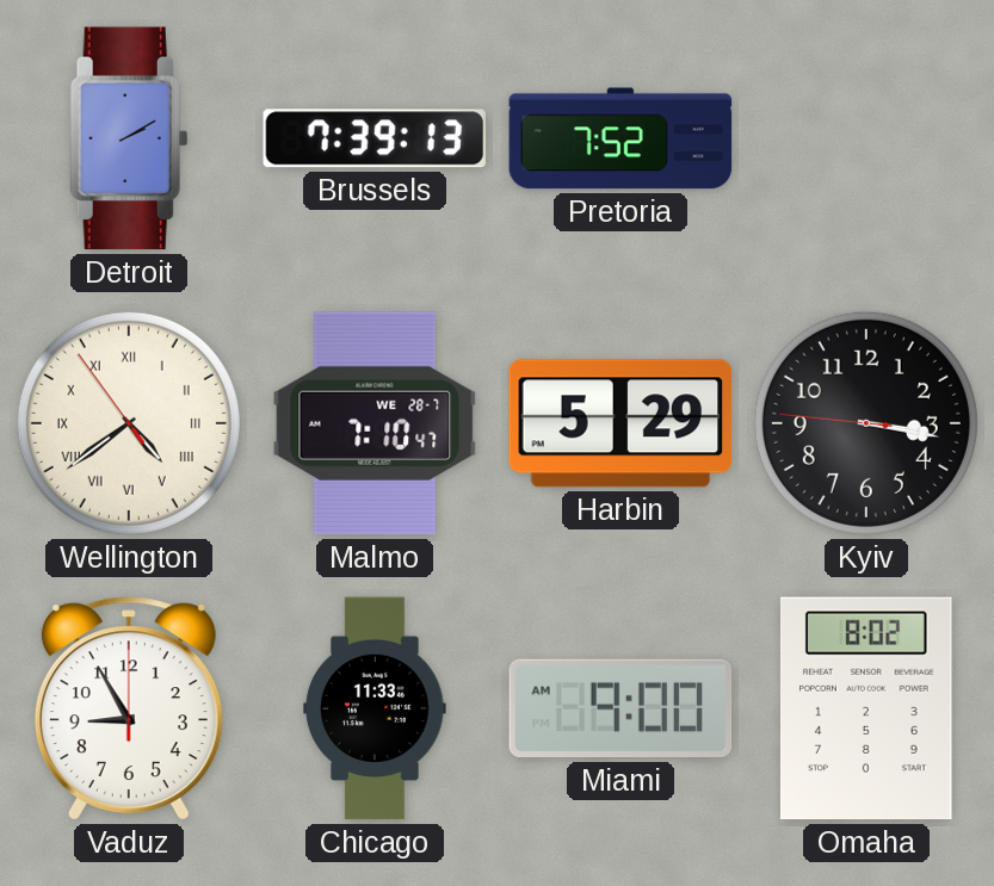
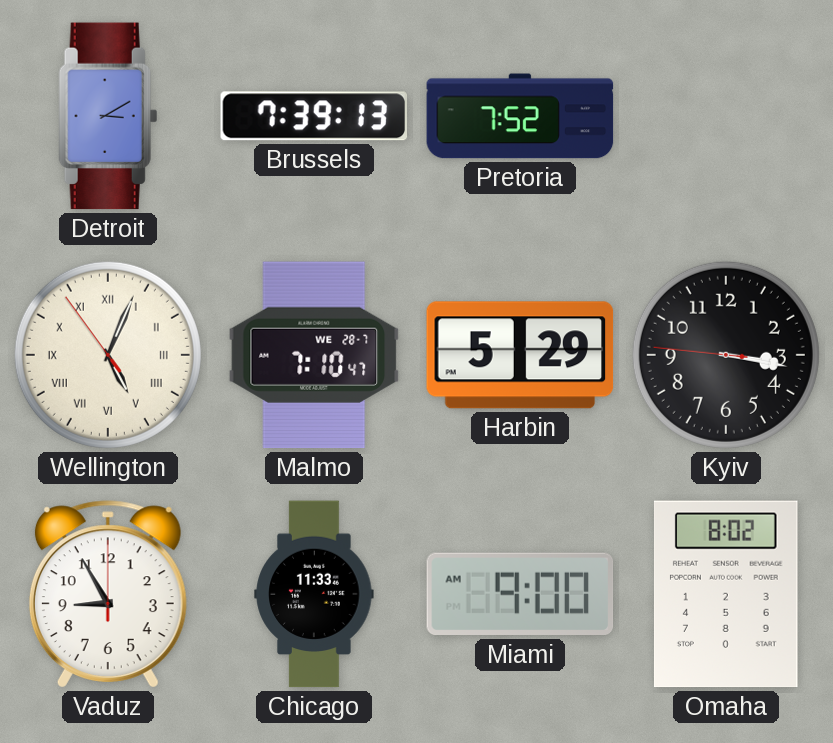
Detroit: 2:10 -> 3:10 (108, 116)
Wellington: 4:38 -> 5:03 (108, 355)
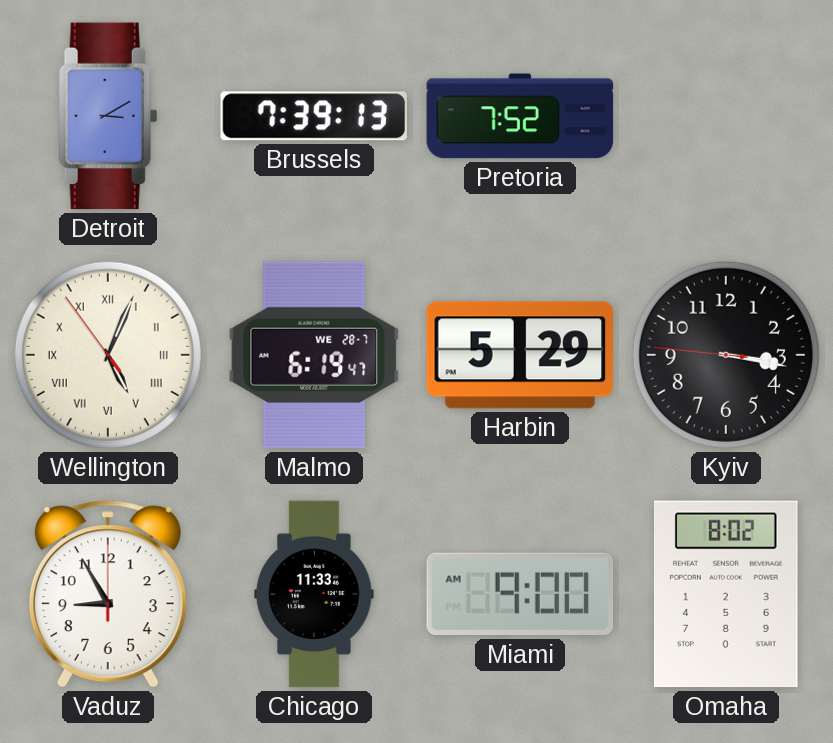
Malmo: 7:10 -> 6:19 (314, 355)
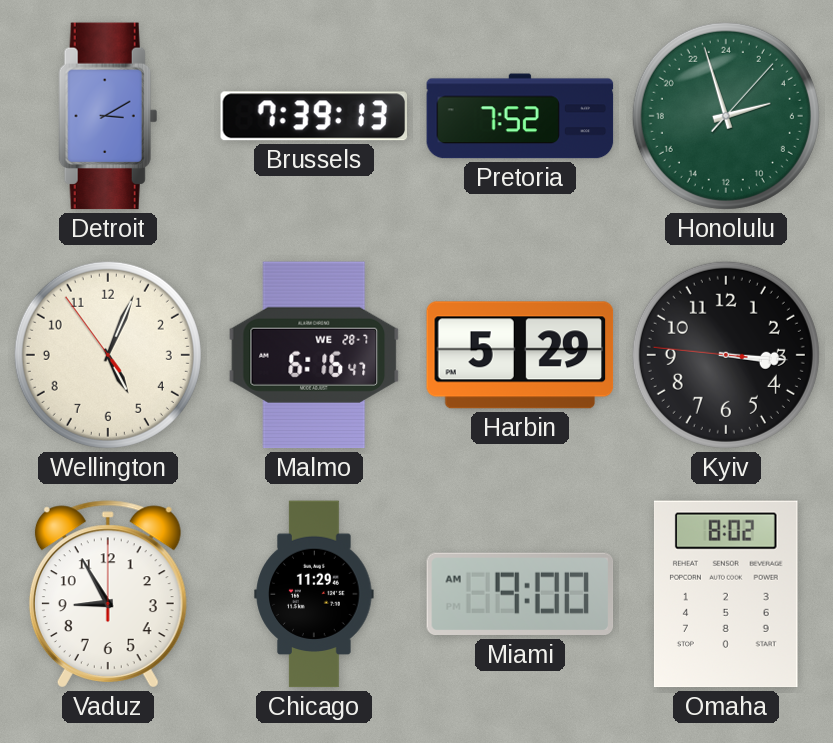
Honolulu: none -> 4:57 (726, 116)
Wellington numerals: Roman -> Arabic (108, 355)
Malmo: 6:19 -> 6:16 (314, 355)
Kyiv: 3:16 -> 3:15 (726, 355)
Chicago: 11:33 -> 11:29 (314, 594)
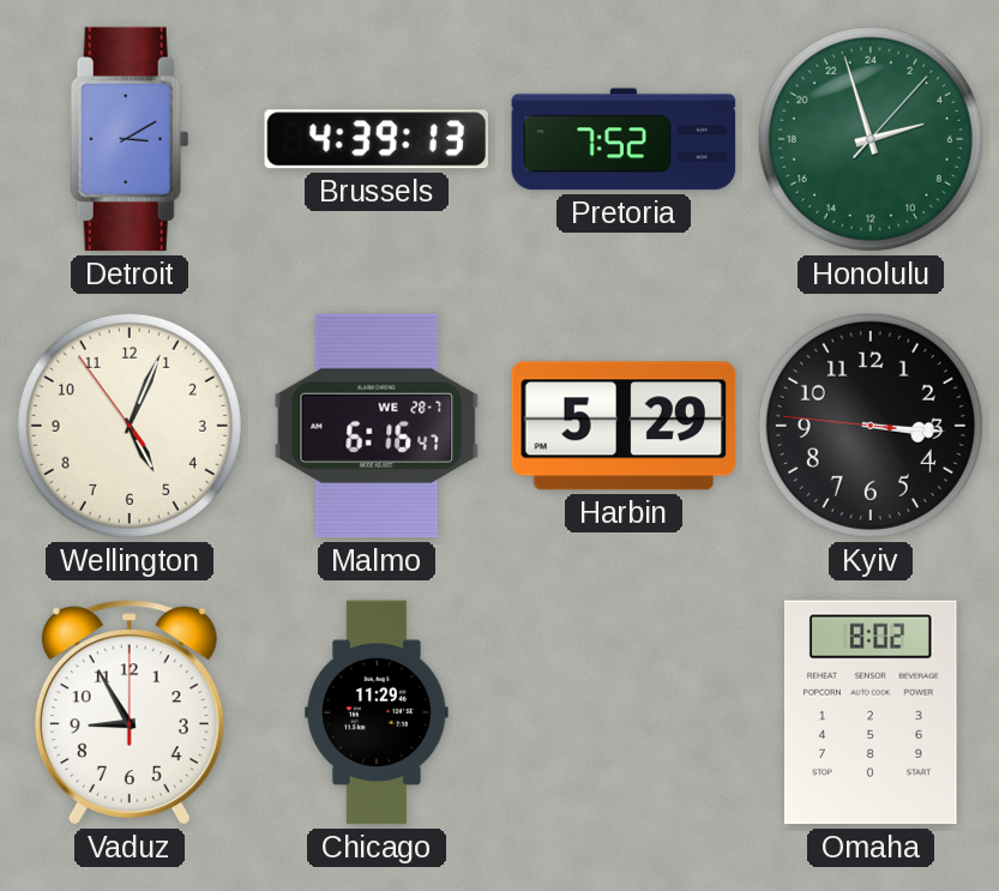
Brussels: 7:39 -> 4:39 (377, 139)
Miami: 9:00 -> none (520, 594)
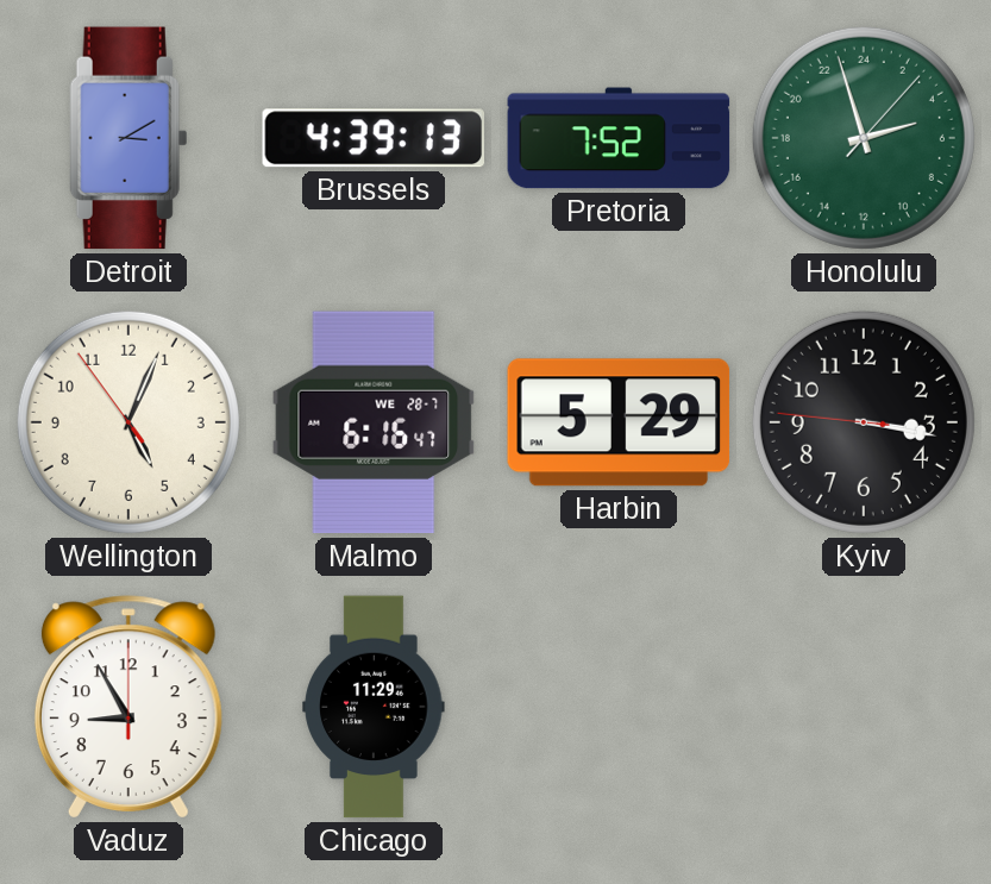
Kyiv: 3:15 -> 3:16 (864, 422)
Omaha: 8:02 -> none (871, 712)
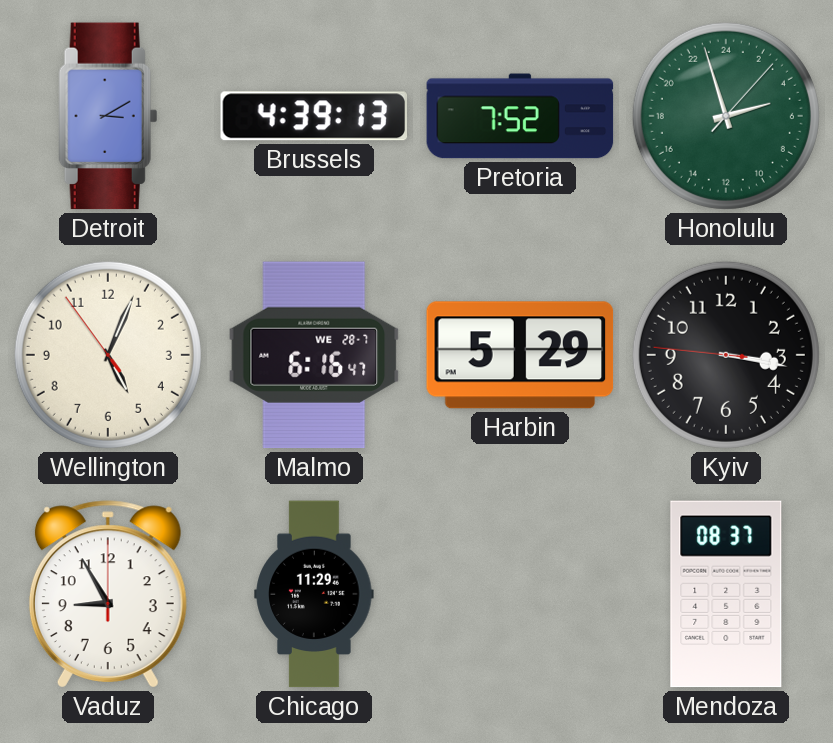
Mendoza: none -> 08:37 (726, 594)
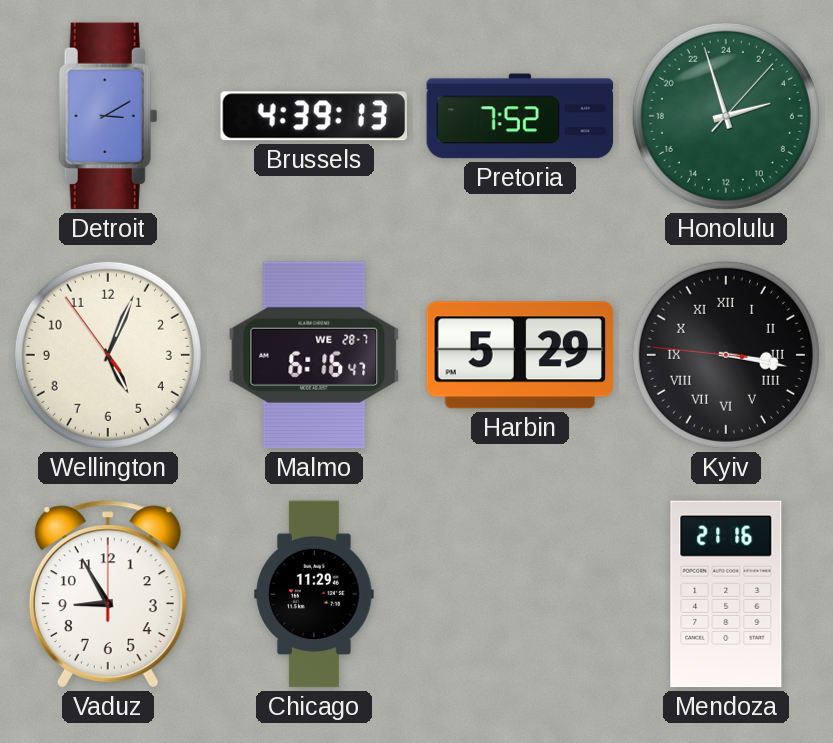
Kyiv numerals: Arabic -> Roman (726, 355)
Mendoza: 08:37 -> 21:16 (726, 594)
